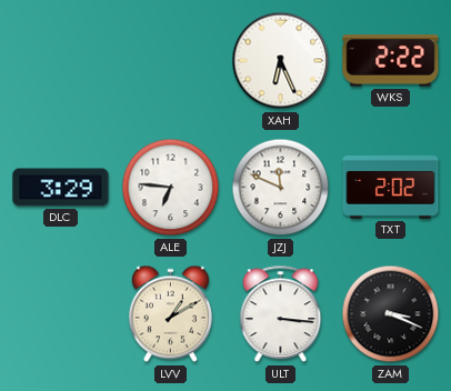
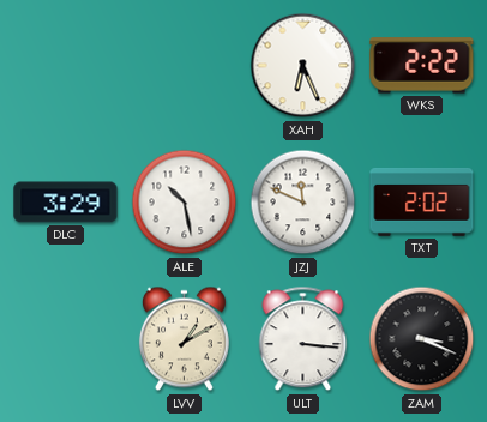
ALE: 6:46 -> 10:28 (185, 203)
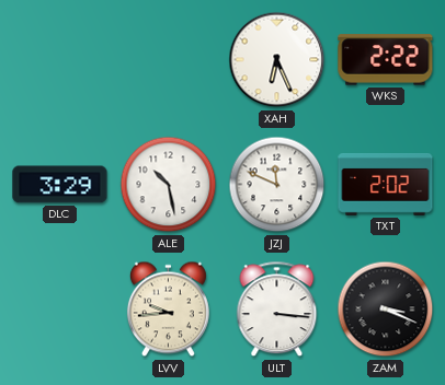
LVV: 1:10 -> 9:44 (168, 310)
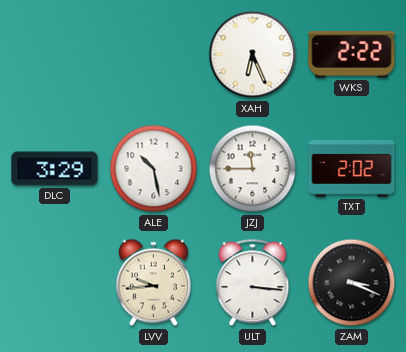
JZJ: 11:49 -> 11:45 (253, 169)
